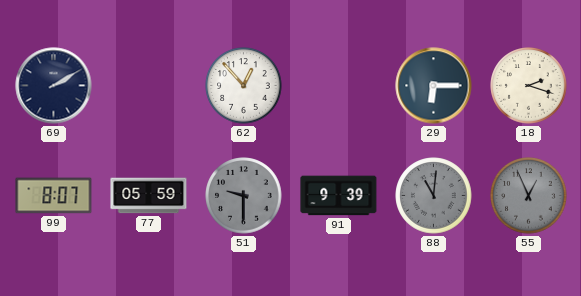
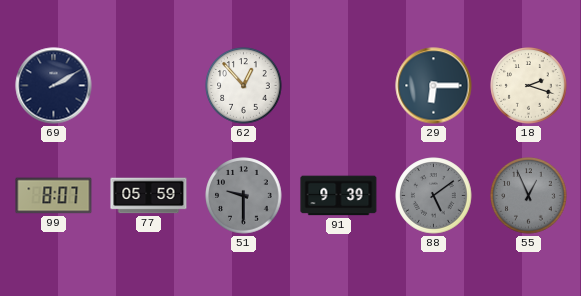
88: 11:01 -> 5:09 (434, 196)
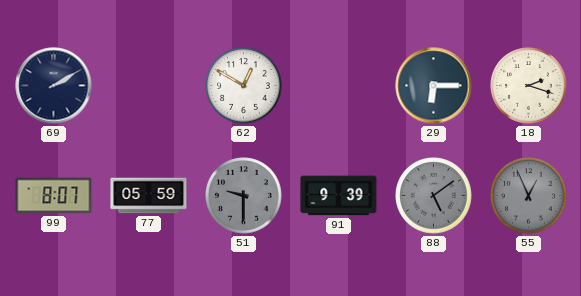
62: 12:53 -> 12:50 (244, 86)
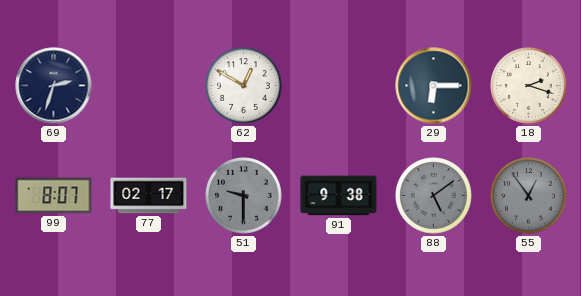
69: 2:10 -> 2:33 (54, 86)
77: 05:59 -> 02:17 (149, 196)
91: 9:39 -> 9:38 (339, 196)
55: 12:56 -> 12:54 (529, 196)
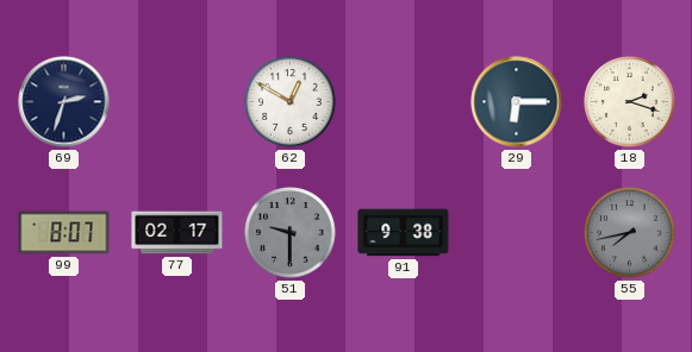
88: 5:09 -> none (434, 196)
55: 12:54 -> 7:43 (630, 233)
